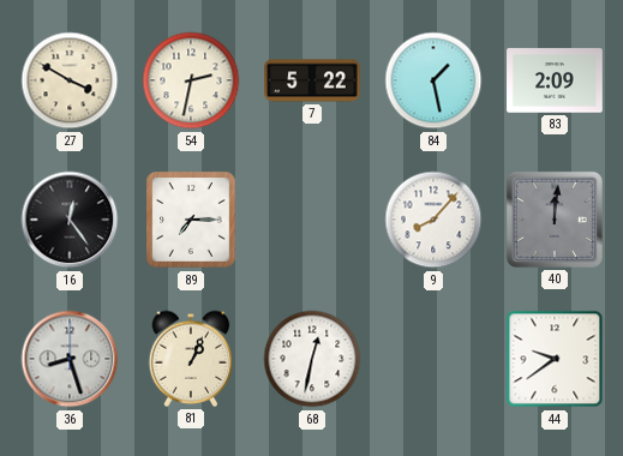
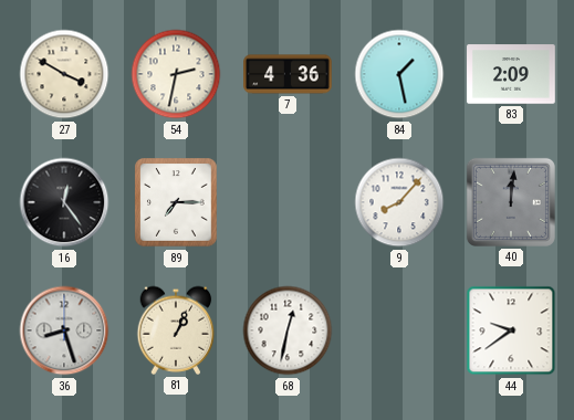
7: 5:22 -> 4:36 (288, 74)
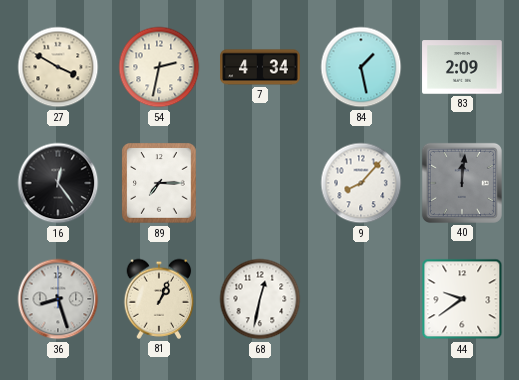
7: 4:36 -> 4:34 (260, 67)
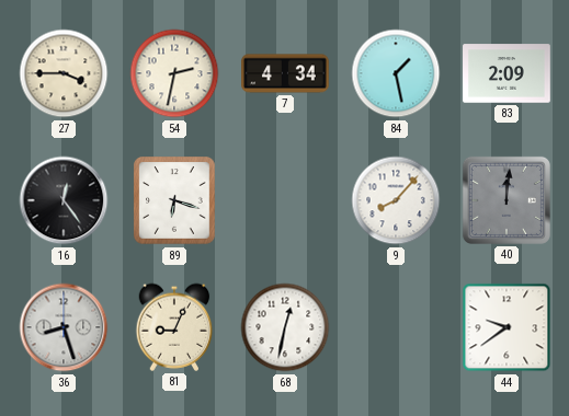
27: 3:50 -> 3:45 (64, 73)
89: 7:15 -> 6:18 (175, 200)
81: 1:04 -> 9:04 (174, 327)
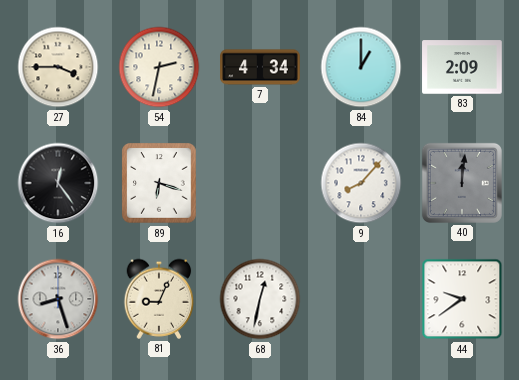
84: 1:28 -> 1:00 (361, 67)
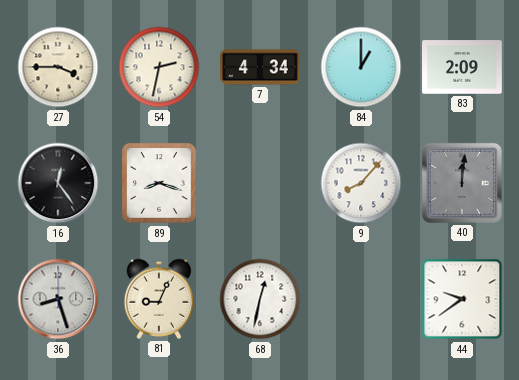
89: 6:18 -> 8:18 (160, 183)
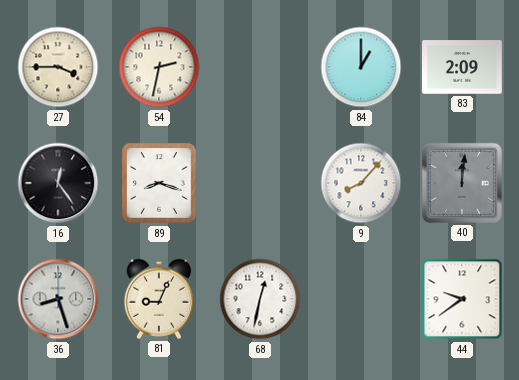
7: 4:34 -> none (260, 67)
